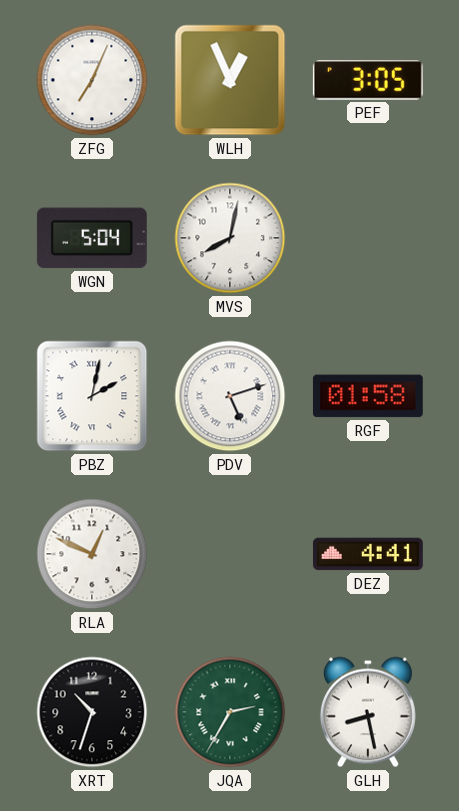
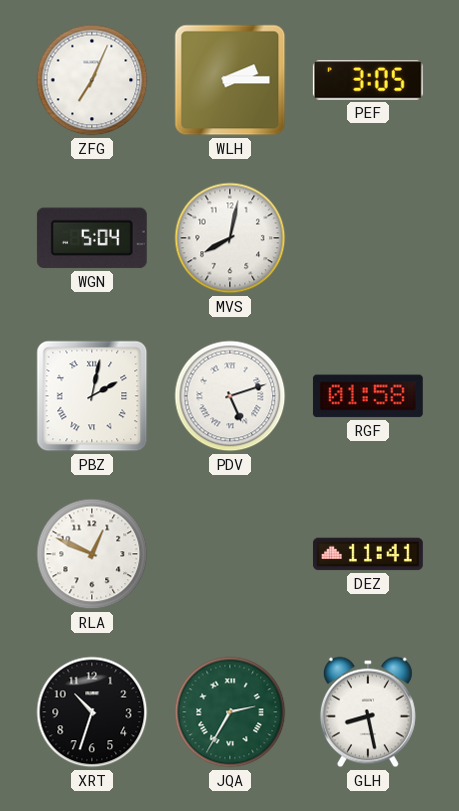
WLH: 12:56 -> 2:15 (230, 80)
DEZ: 4:41 -> 11:41 (368, 554)
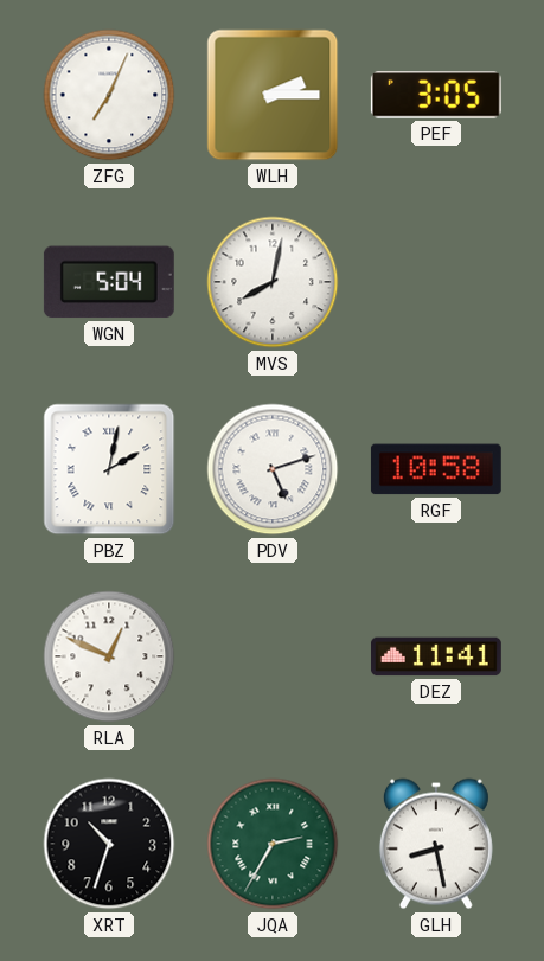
RGF: 01:58 -> 10:58 (436, 469)
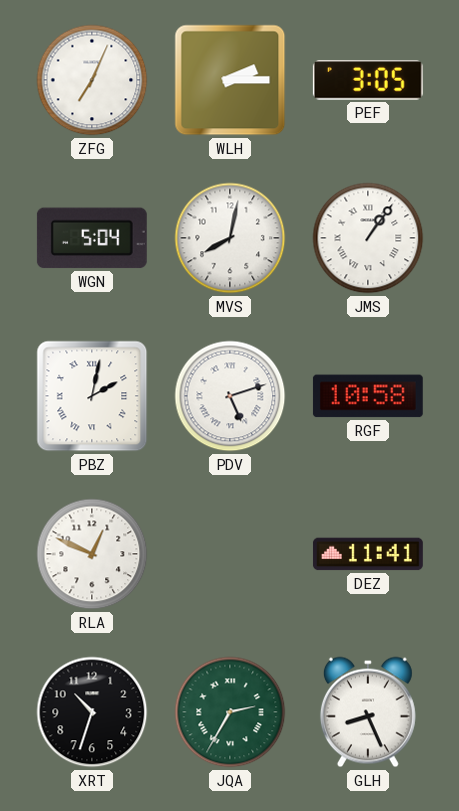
JMS: none -> 1:06 (368, 238)
GLH: 8:28 -> 8:26 (368, 712)
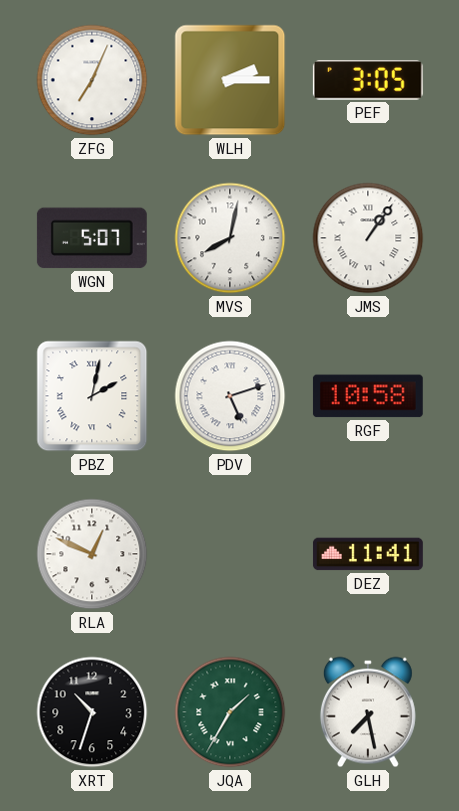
WGN: 5:04 -> 5:07 (92, 238)
JQA: 2:35 -> 1:35 (230, 712)
GLH: 8:26 -> 7:28 (368, 712)
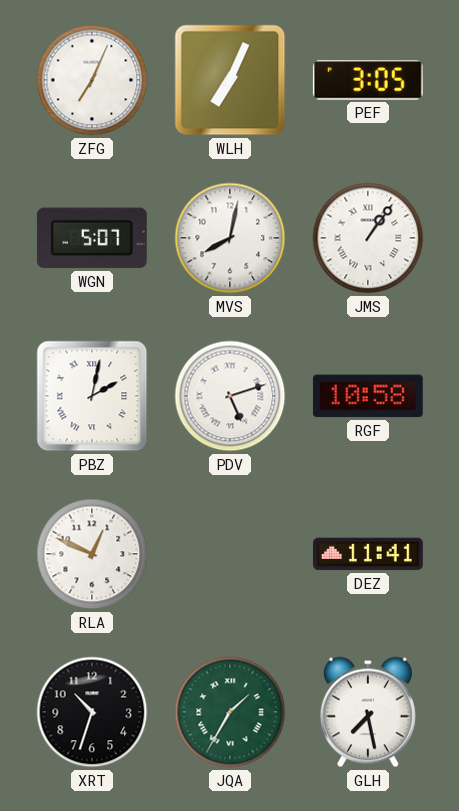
WLH: 2:15 -> 7:04 (230, 80)
